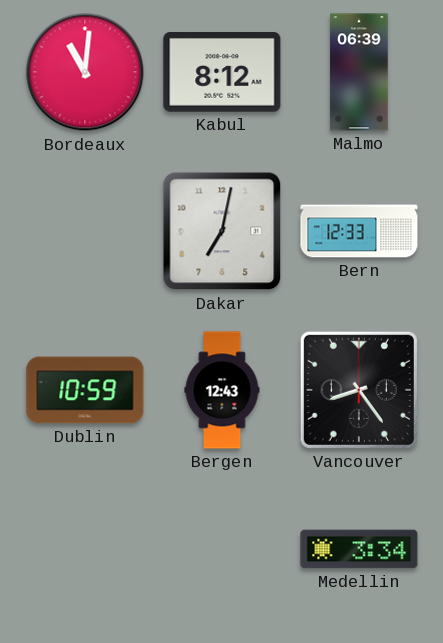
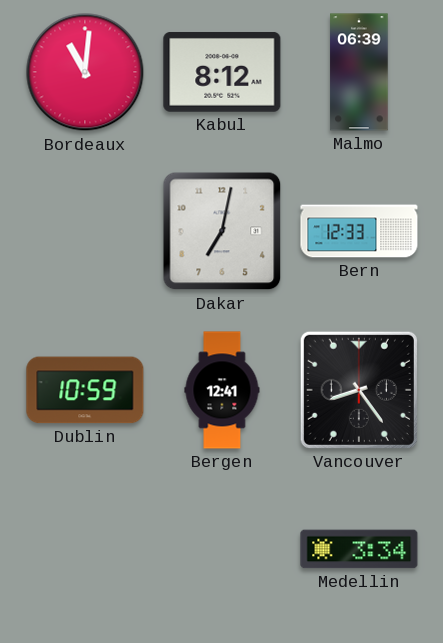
Bergen: 12:43 -> 12:41 (222, 390)
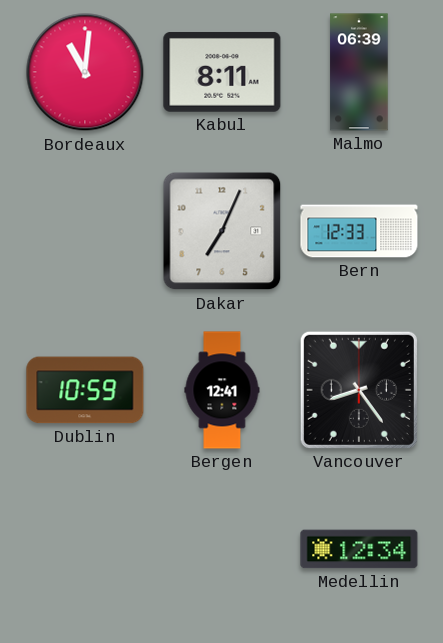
Kabul: 8:12 -> 8:11 (222, 72)
Dakar: 7:02 -> 7:04 (222, 231)
Medellin: 3:34 -> 12:34 (359, 549)
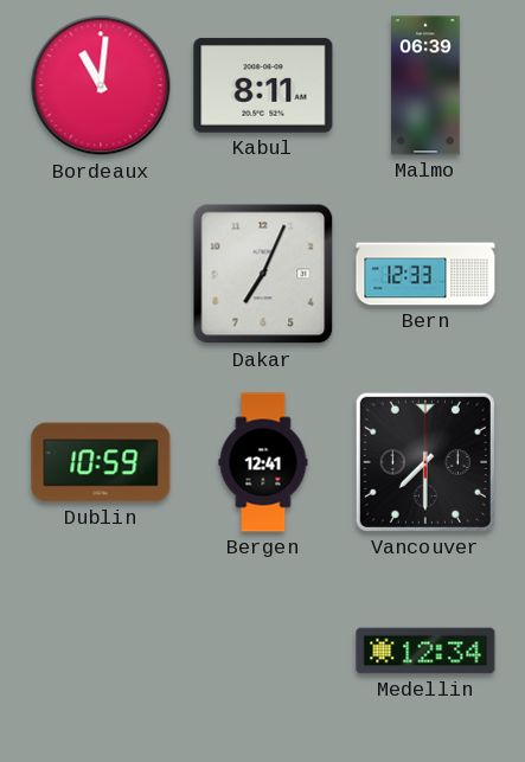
Vancouver: 8:24 -> 7:30 (425, 462)
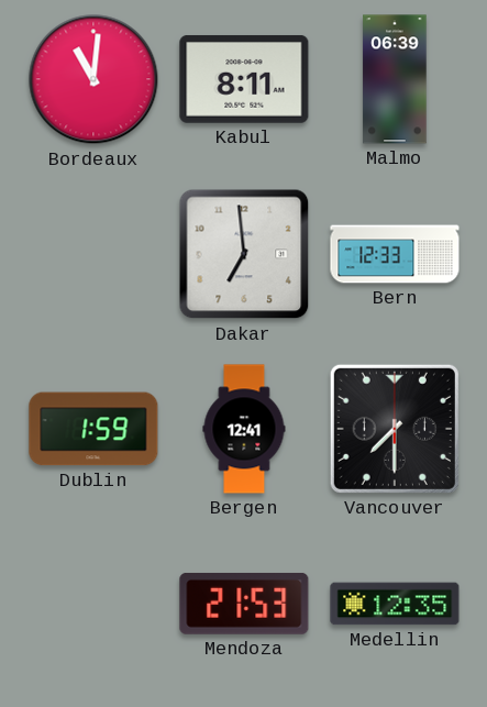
Dakar: 7:04 -> 6:59 (244, 254)
Dublin: 10:59 -> 1:59 (93, 429)
Mendoza: none -> 21:53 (244, 604)
Medellin: 12:34 -> 12:35 (395, 604)
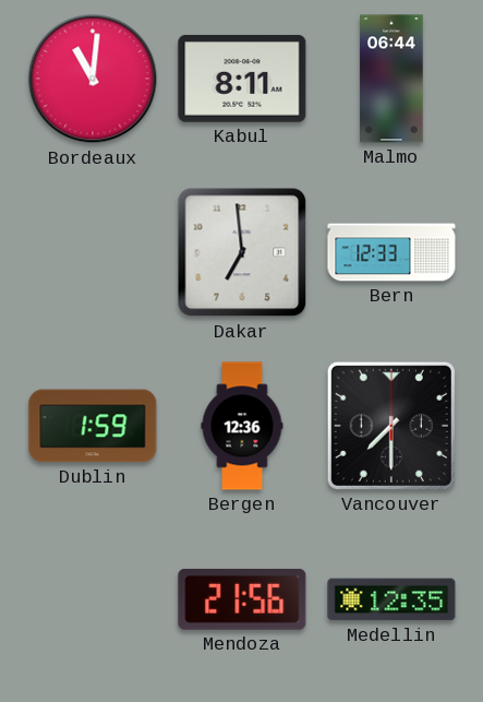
Malmo: 06:39 -> 06:44 (391, 79)
Bergen: 12:41 -> 12:36 (242, 426)
Mendoza: 21:53 -> 21:56 (242, 599)
